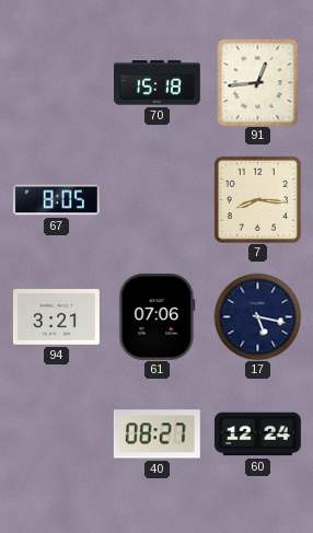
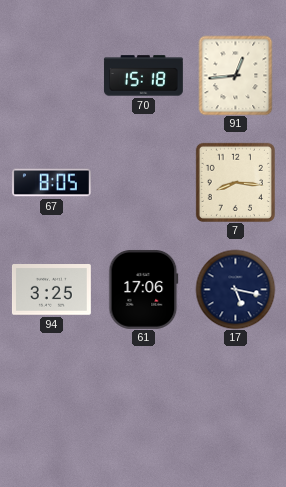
94: 3:21 -> 3:25 (51, 290)
61: 07:06 -> 17:06 (144, 289)
40: 08:27 -> none (156, 434)
60: 12:24 -> none (257, 434)
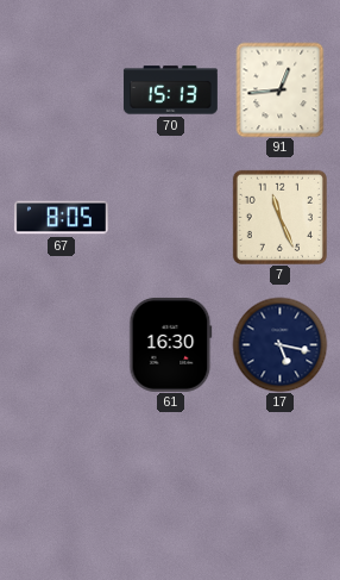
70: 15:18 -> 15:13 (170, 91)
7: 8:16 -> 11:26 (279, 217)
94: 3:25 -> none (51, 290)
61: 17:06 -> 16:30 (171, 344)
